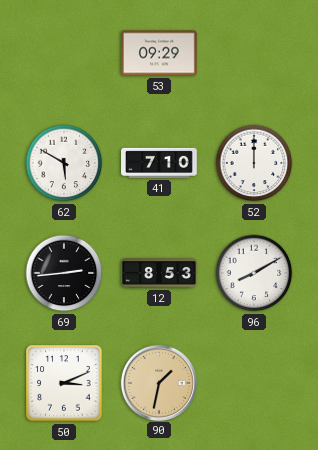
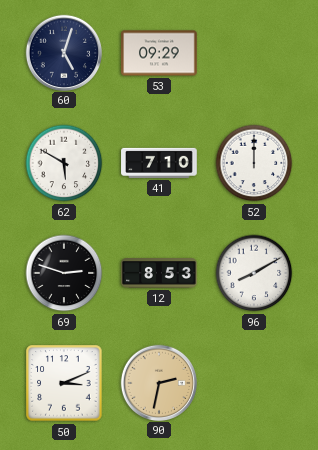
60: none -> 5:03 (63, 52)
69: 2:44 -> 2:48 (64, 273)
90: 1:32 -> 2:32 (158, 382)
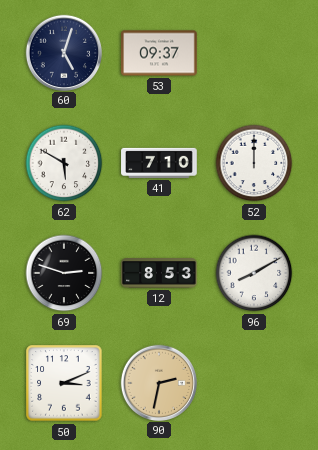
53: 09:29 -> 09:37 (159, 53)
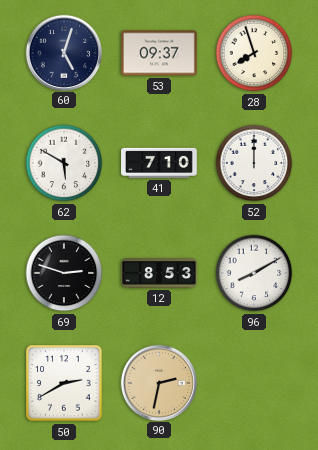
28: none -> 7:57 (254, 53)
50: 3:11 -> 2:40 (64, 383)
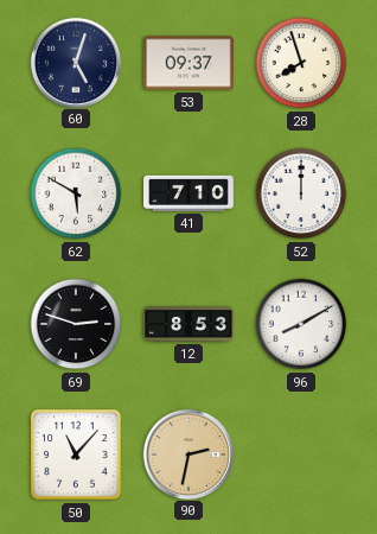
50: 2:40 -> 11:07 (76, 454)
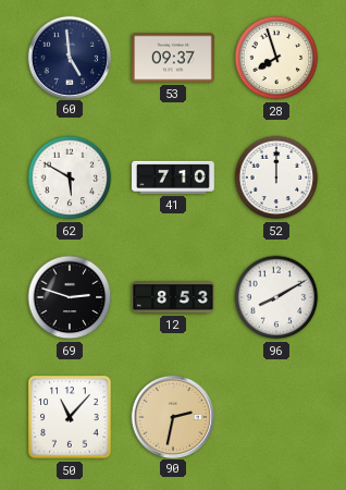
60: 5:03 -> 4:59 (69, 57)
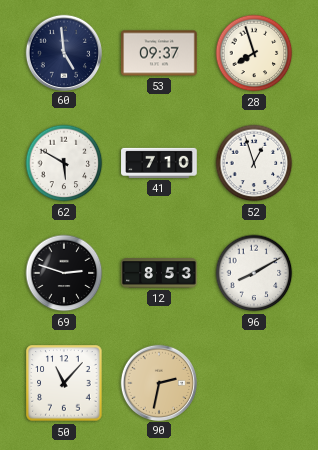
52: 12:00 -> 12:57 (254, 163)
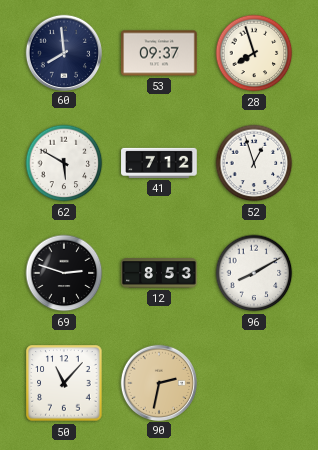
60: 4:59 -> 7:59 (63, 52)
41: 7:10 -> 7:12 (159, 163)
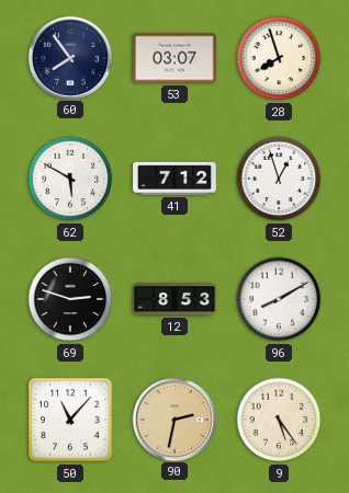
60: 7:59 -> 7:54 (69, 57)
53: 09:37 -> 03:07 (174, 58)
9: none -> 5:24 (279, 420)
